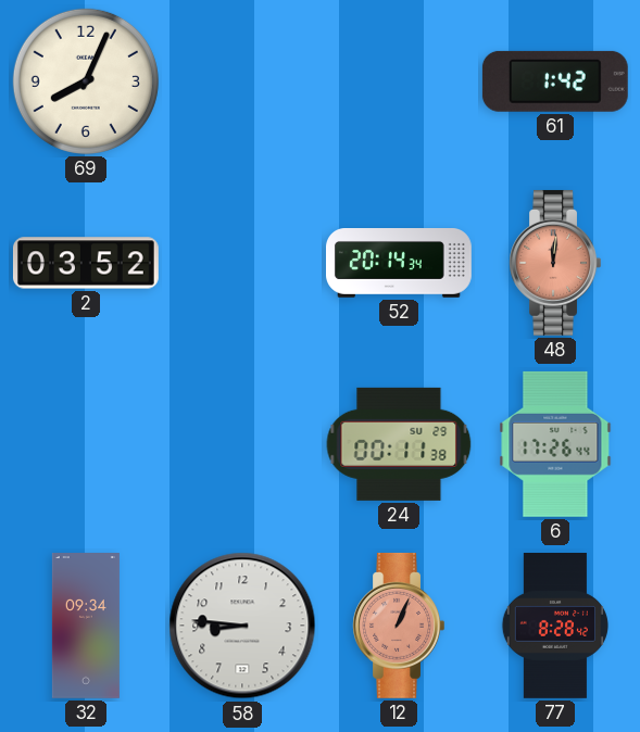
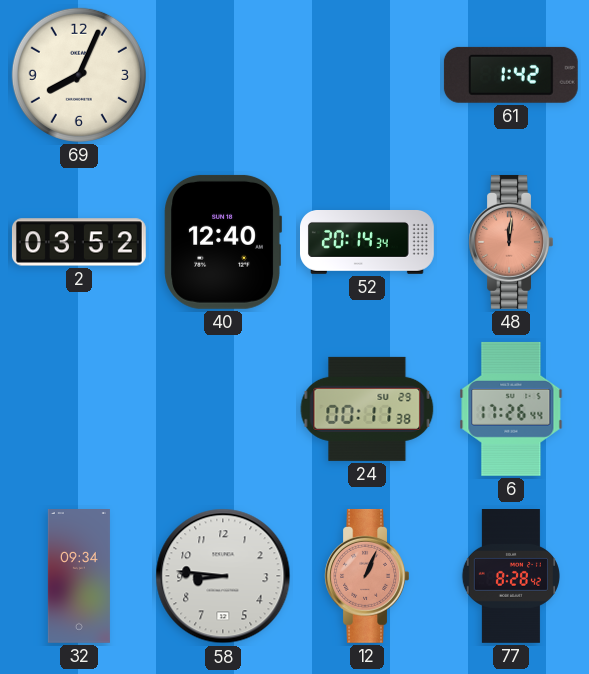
40: none -> 12:40 (223, 242)
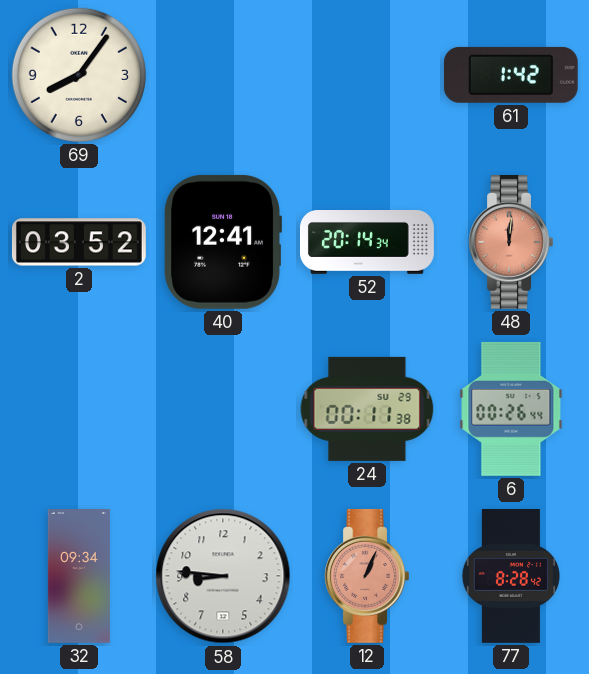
69: 8:04 -> 8:06 (79, 75)
40: 12:40 -> 12:41 (223, 242)
6: 17:26 -> 00:26 (511, 409)
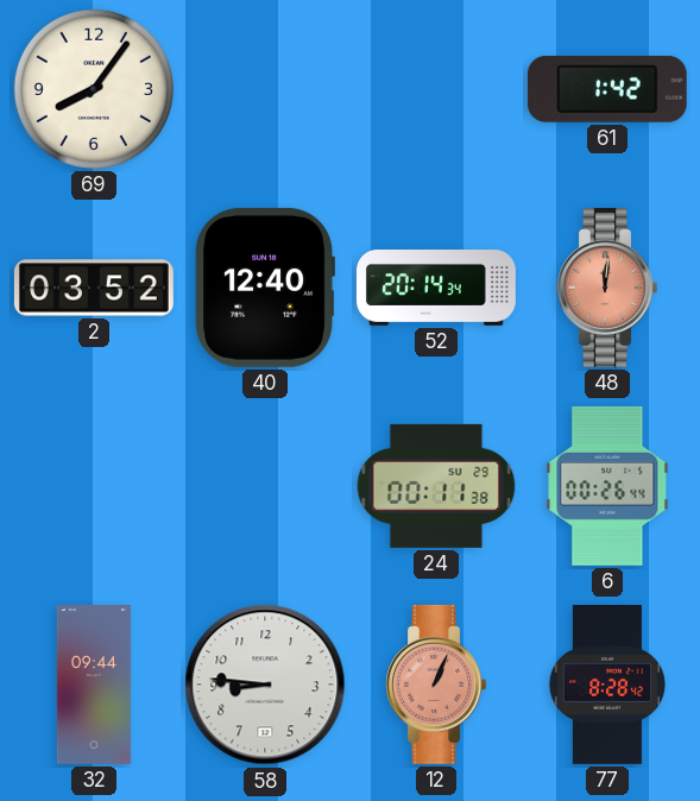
40: 12:41 -> 12:40 (265, 288)
32: 09:34 -> 09:44 (94, 686)
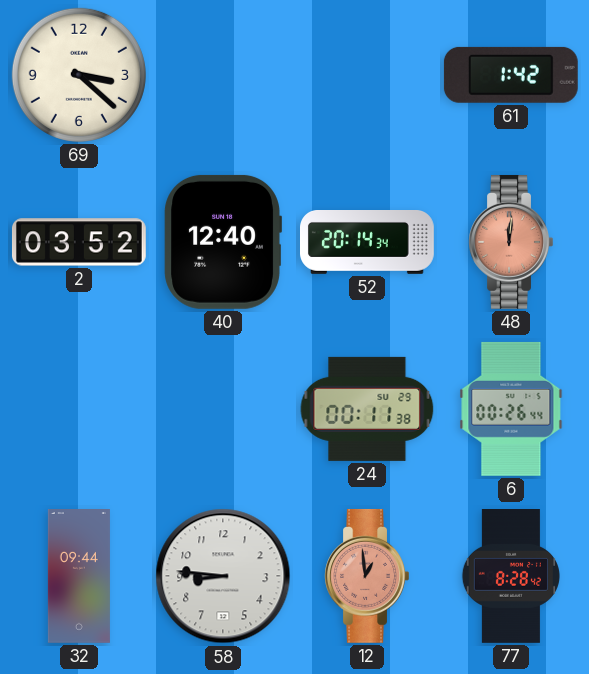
69: 8:06 -> 3:22 (79, 75)
12: 1:04 -> 12:59 (367, 576)
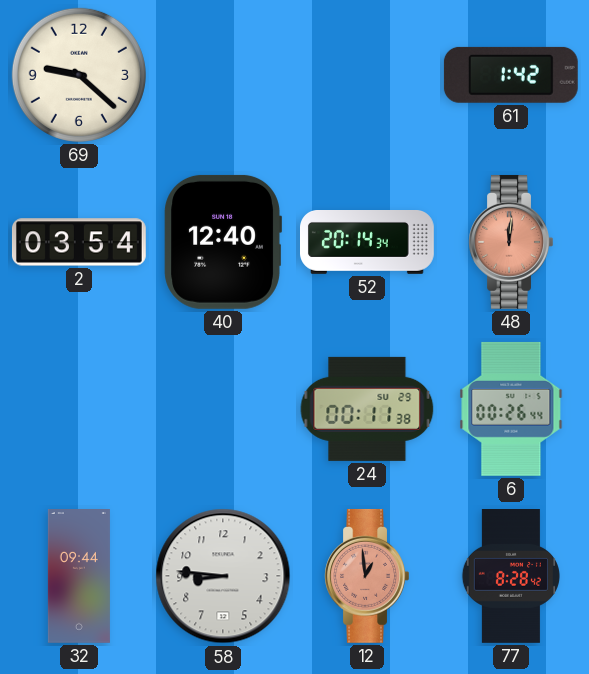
69: 3:22 -> 9:22 (79, 75)
2: 03:52 -> 03:54 (79, 242)
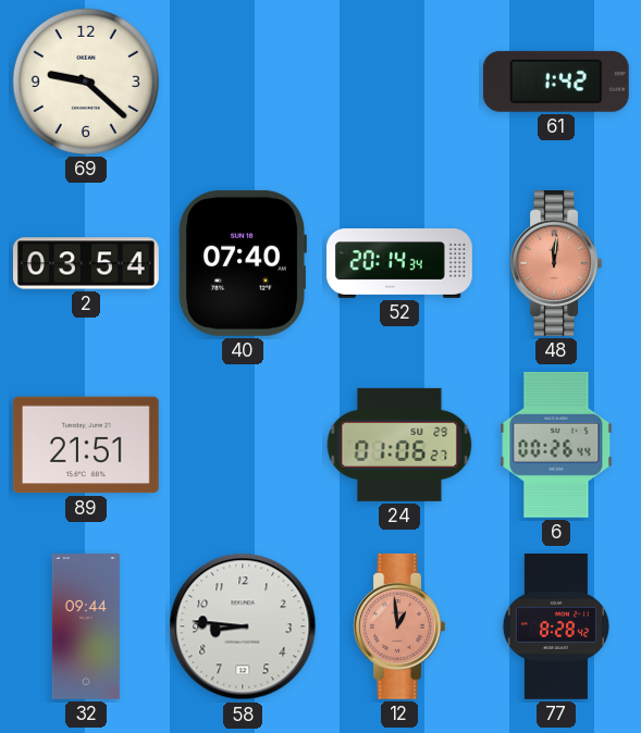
40: 12:40 -> 07:40 (243, 263)
89: none -> 21:51 (86, 445)
24: 00:11 -> 01:06 (399, 445)
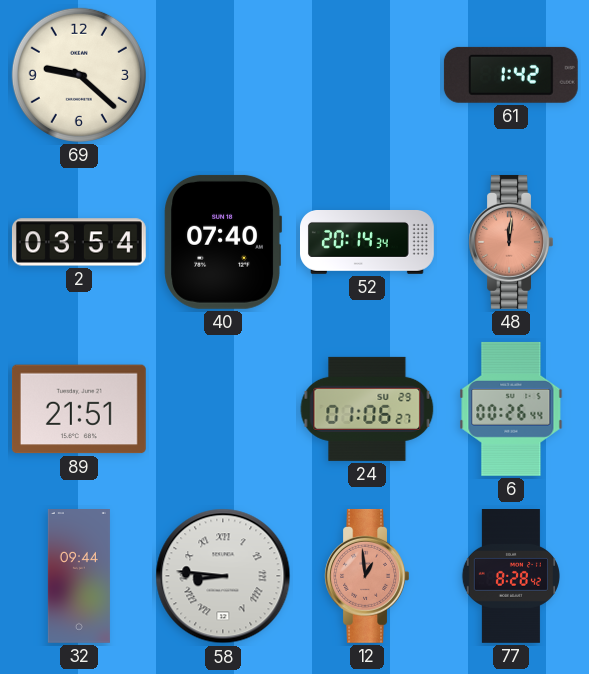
58 numerals: Arabic -> Roman (223, 576)
